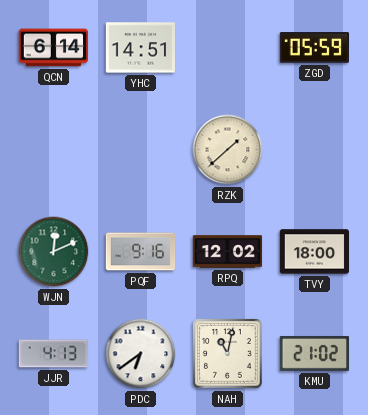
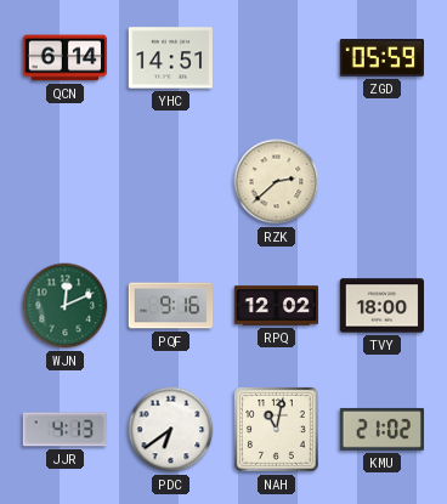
RZK: 1:38 -> 2:38 (277, 182)
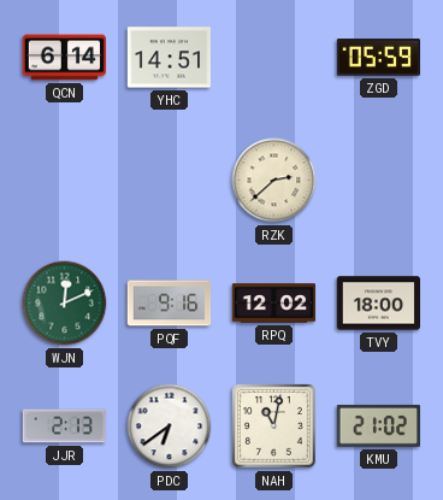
JJR: 4:13 -> 2:13 (64, 427)
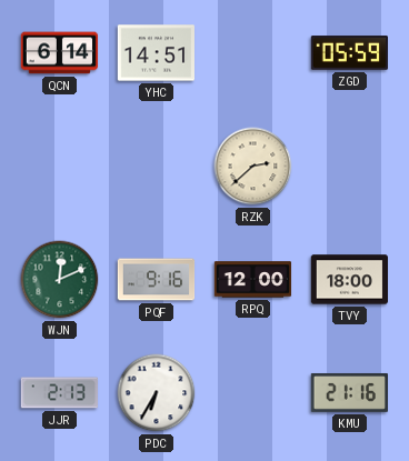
RPQ: 12:02 -> 12:00 (253, 280)
PDC: 6:39 -> 6:35 (157, 393)
NAH: 11:02 -> none (274, 427)
KMU: 21:02 -> 21:16 (349, 392)
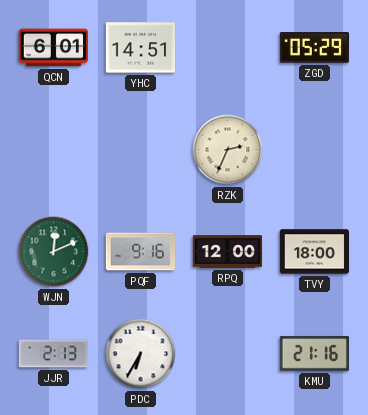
QCN: 6:14 -> 6:01 (54, 48)
ZGD: 05:59 -> 05:29 (314, 48)
RZK: 2:38 -> 2:34 (228, 150)
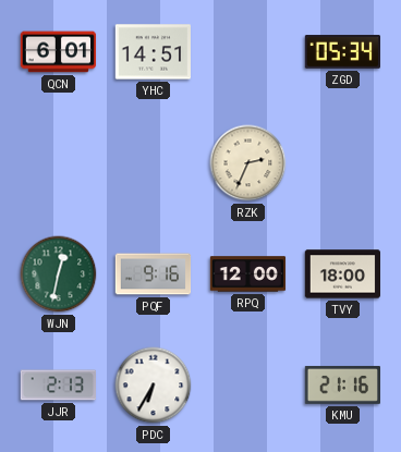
ZGD: 05:29 -> 05:34 (342, 52)
WJN: 12:11 -> 12:32 (59, 274)
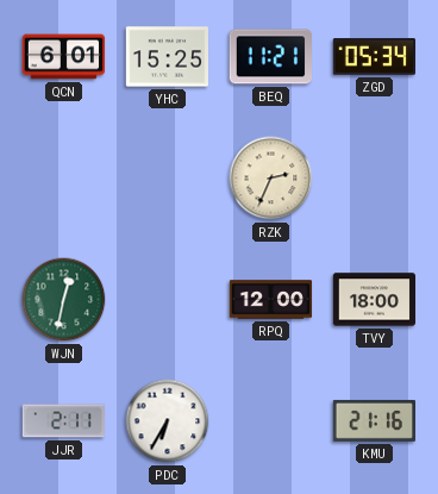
YHC: 14:51 -> 15:25 (168, 57)
BEQ: none -> 11:21 (270, 57)
PQF: 9:16 -> none (154, 274)
JJR: 2:13 -> 2:11 (63, 421)
